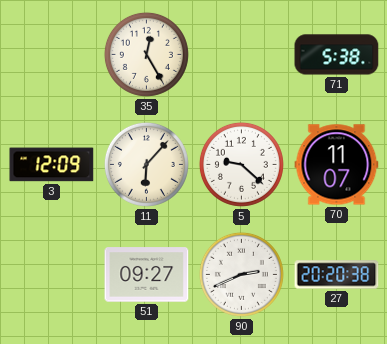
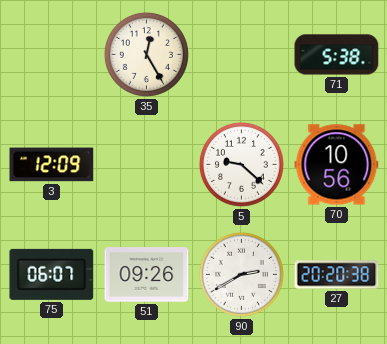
11: 6:07 -> none (146, 164)
70: 11:07 -> 10:56 (337, 165)
75: none -> 06:07 (52, 274)
51: 09:27 -> 09:26 (147, 275)
90: 2:41 -> 2:40 (241, 274)
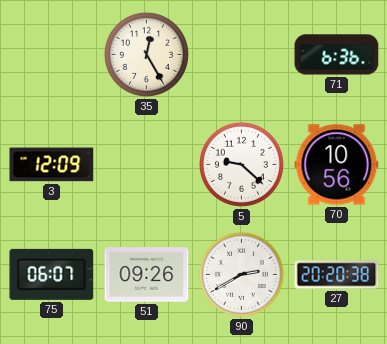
71: 5:38 -> 6:36 (337, 55)
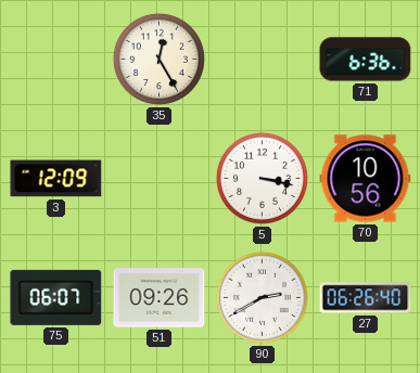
5: 9:22 -> 3:17 (262, 178)
27: 20:20 -> 06:26 (366, 298)
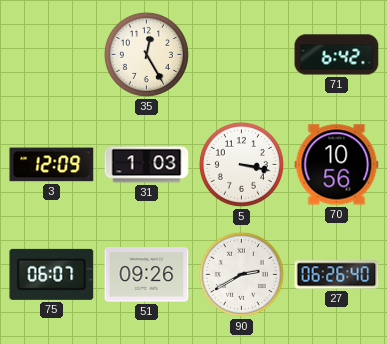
71: 6:36 -> 6:42 (337, 55)
31: none -> 1:03 (147, 165)
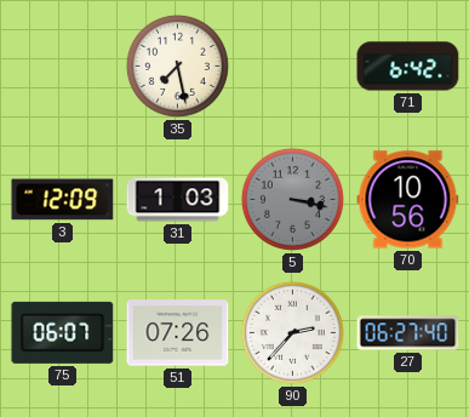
35: 12:25 -> 7:28 (177, 65)
5 dial: white -> grey (292, 199)
51: 09:26 -> 07:26 (178, 333)
90: 2:40 -> 2:37 (292, 332)
27: 06:26 -> 06:27 (408, 333)
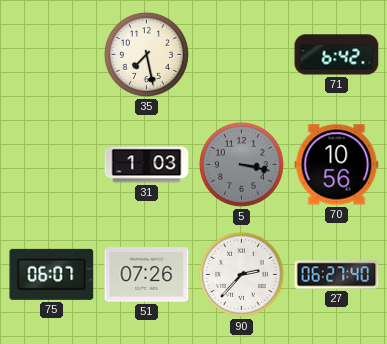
3: 12:09 -> none (63, 200)
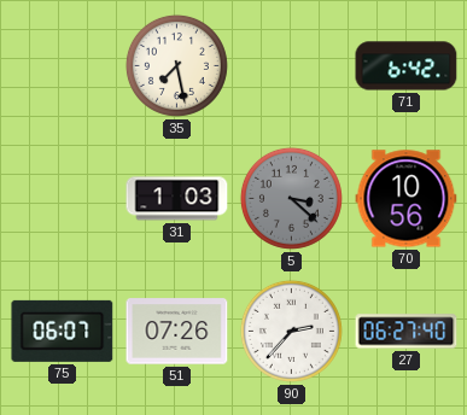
5: 3:17 -> 3:22 (291, 198)
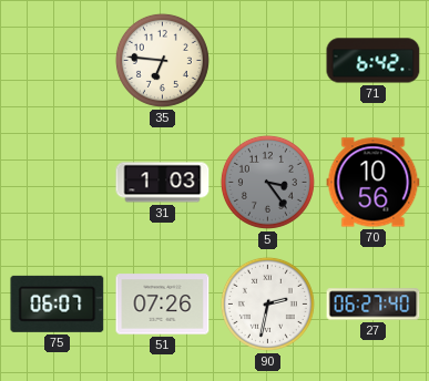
35: 7:28 -> 6:46 (162, 60)
5: 3:22 -> 3:24 (267, 182)
90: 2:37 -> 2:32 (267, 303)
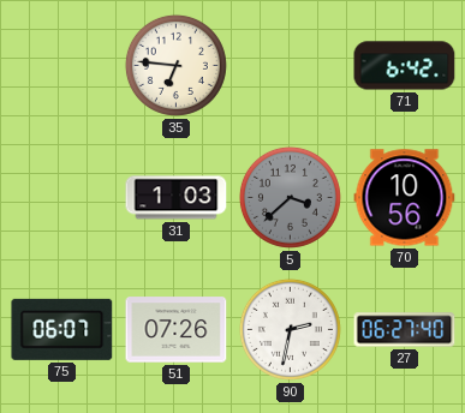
5: 3:24 -> 3:38 (290, 197)
